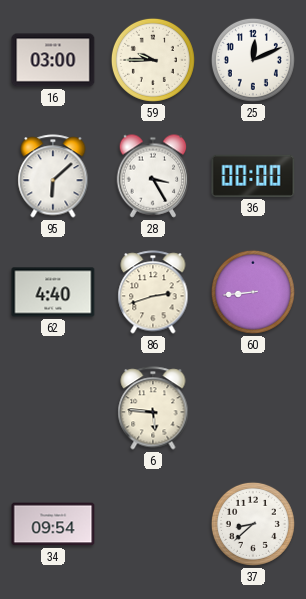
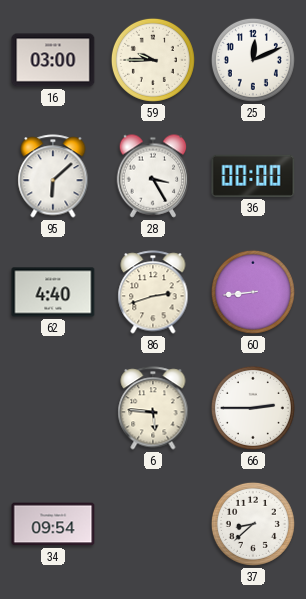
66: none -> 2:45 (253, 408)
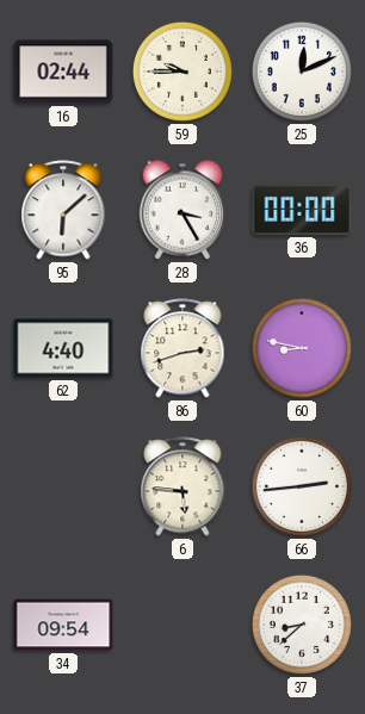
16: 03:00 -> 02:44 (63, 72)
60: 8:44 -> 8:47 (302, 348)
66: 2:45 -> 2:44 (302, 486)
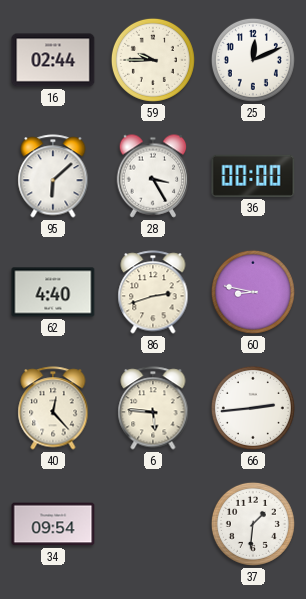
40: none -> 12:23 (53, 408)
37: 8:38 -> 1:31 (253, 524)
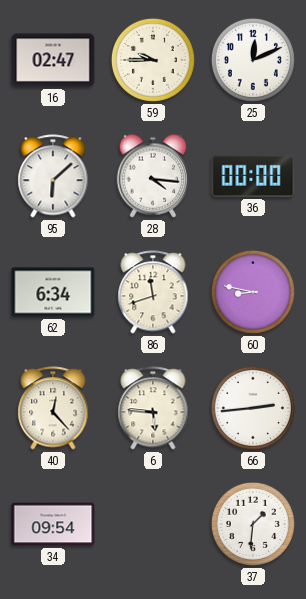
16: 02:44 -> 02:47 (53, 60)
28: 3:25 -> 4:16 (153, 176)
62: 4:40 -> 6:34 (53, 292)
86: 2:42 -> 11:42 (153, 292)
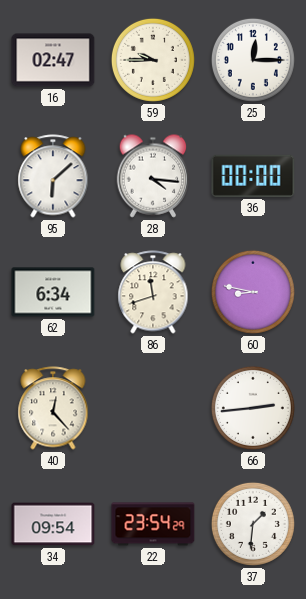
25: 12:11 -> 12:15 (253, 60)
6: 5:46 -> none (153, 408)
22: none -> 23:54 (153, 524)
